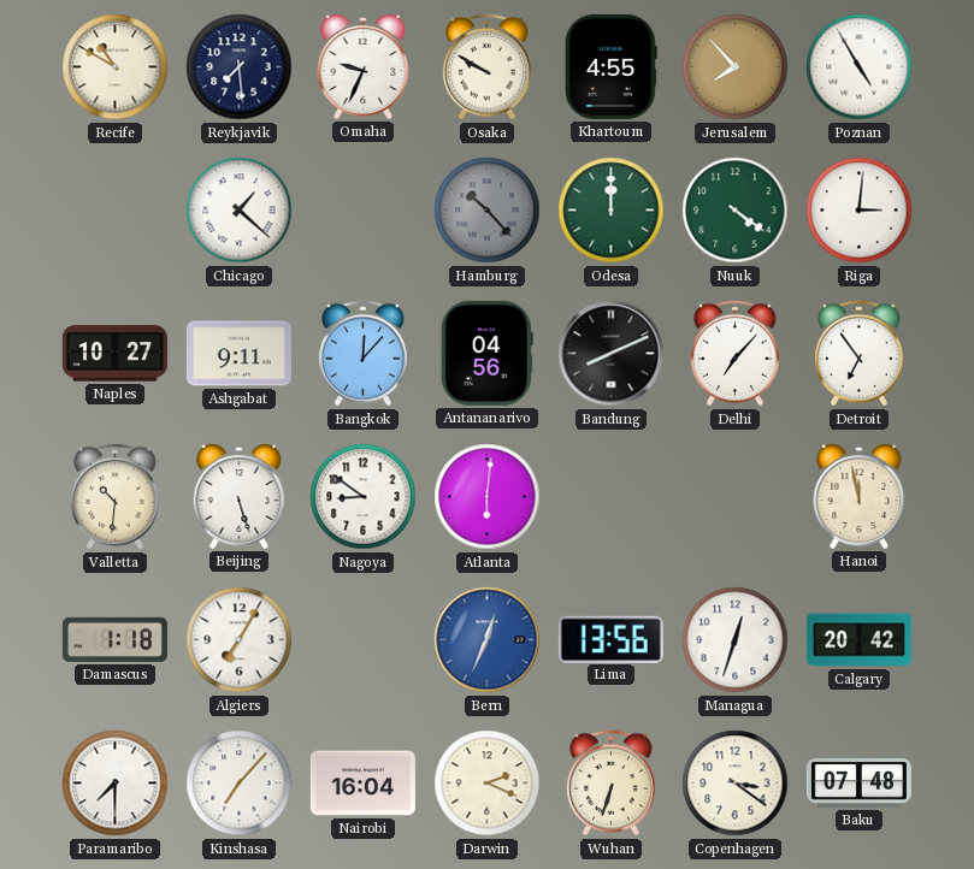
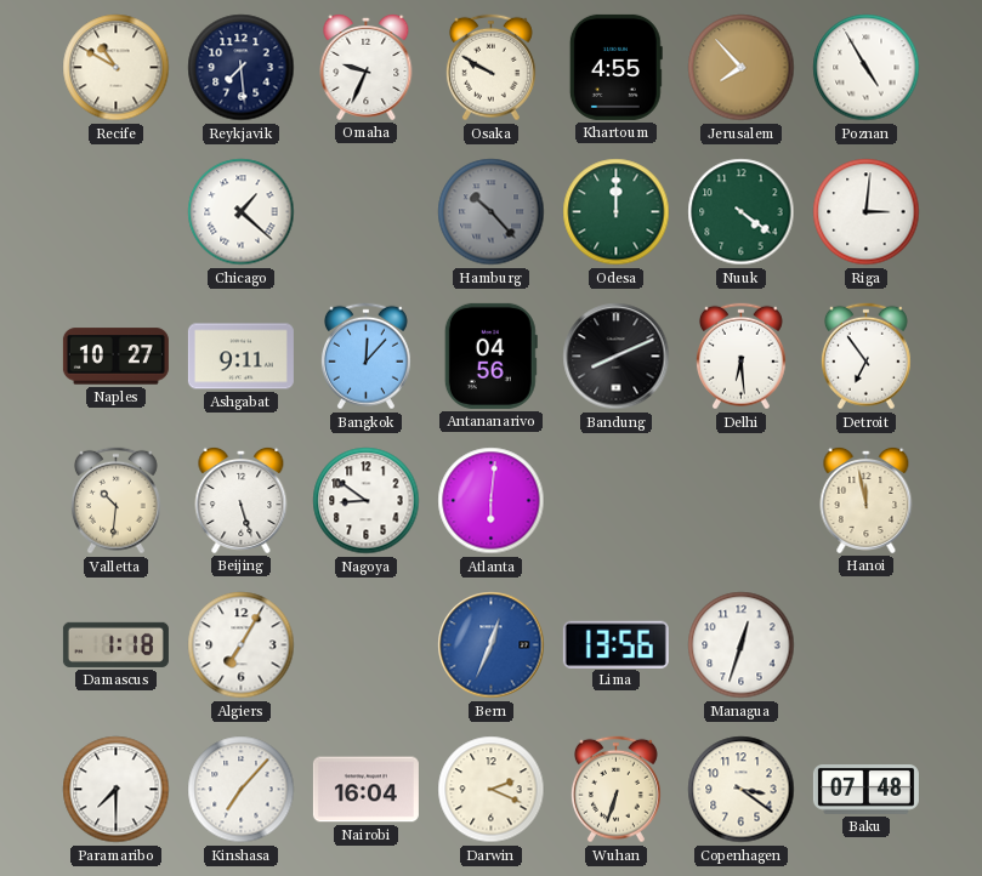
Delhi: 7:07 -> 6:29 (740, 357)
Calgary: 20:42 -> none (858, 640)
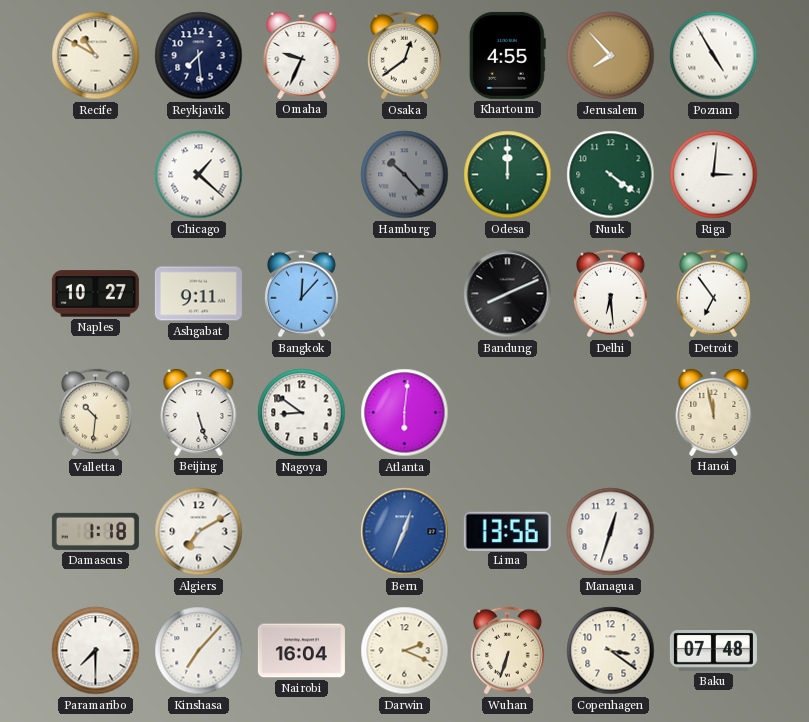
Osaka: 9:50 -> 12:39 (404, 56)
Antananarivo: 04:56 -> none (490, 355)
Algiers: 7:05 -> 7:10 (199, 532)
